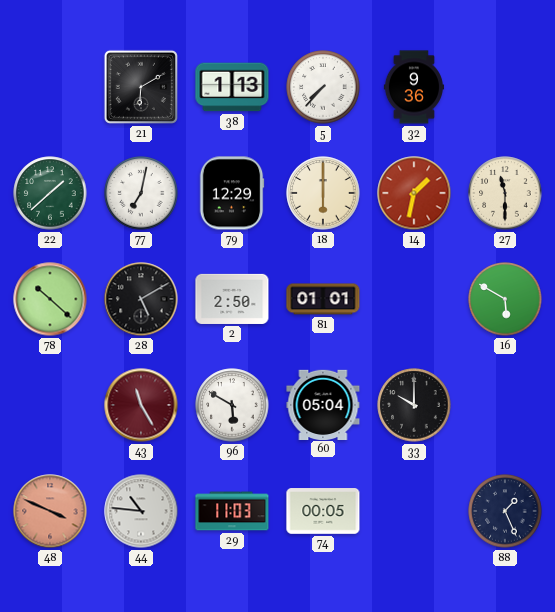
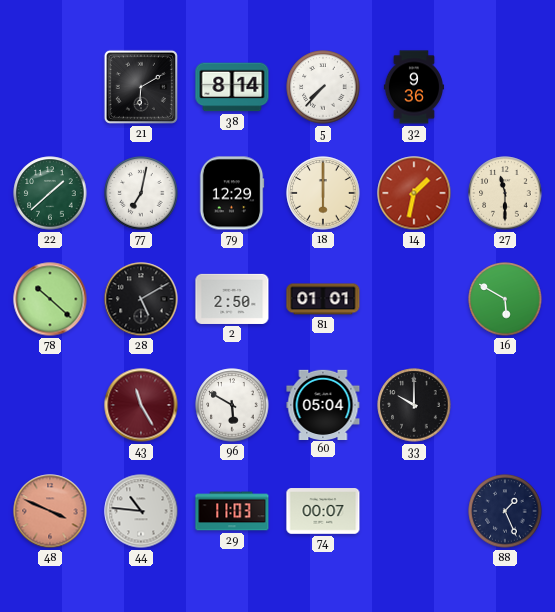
38: 1:13 -> 8:14 (232, 87)
74: 00:05 -> 00:07 (323, 511)
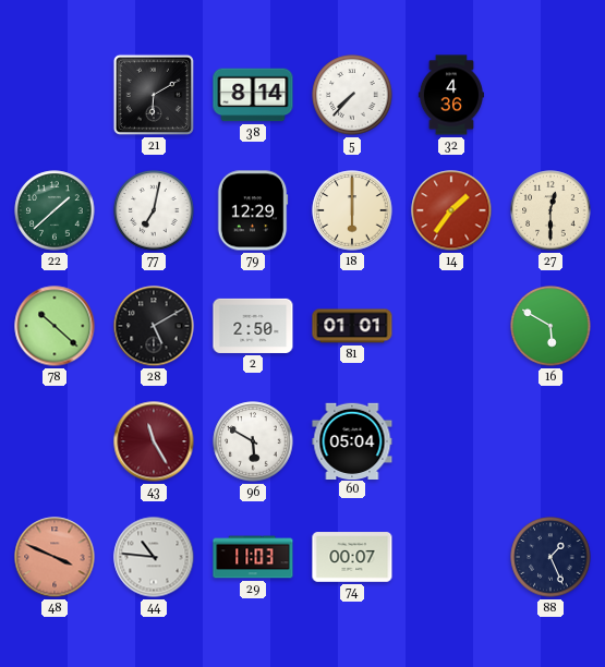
32: 9:36 -> 4:36 (451, 95)
14: 1:32 -> 1:36 (451, 210)
27: 11:30 -> 12:30 (550, 210)
33: 10:00 -> none (414, 405)
